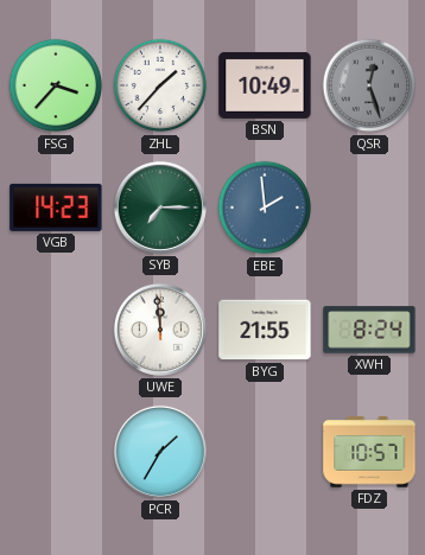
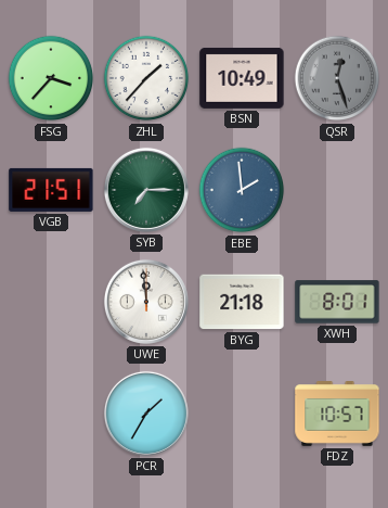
VGB: 14:23 -> 21:51 (51, 190)
BYG: 21:55 -> 21:18 (242, 302)
XWH: 8:24 -> 8:01 (337, 302)
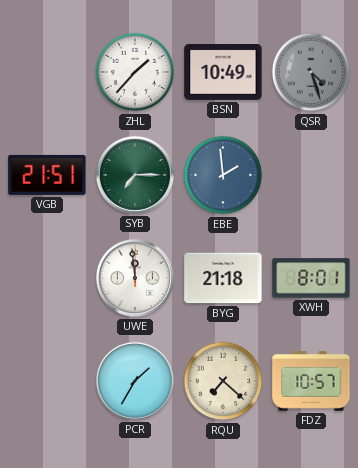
FSG: 3:37 -> none (51, 78)
QSR: 12:27 -> 4:27 (311, 72)
RQU: none -> 7:22 (223, 381)
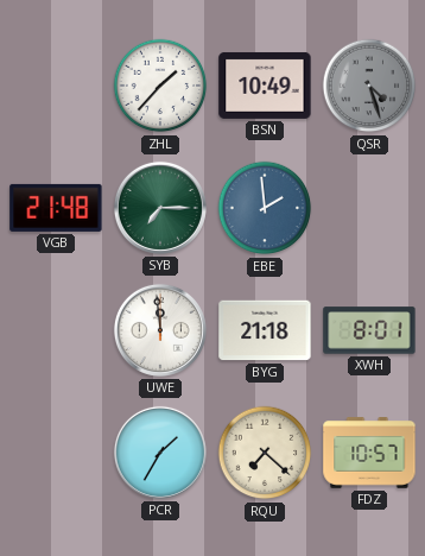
VGB: 21:51 -> 21:48 (56, 208)
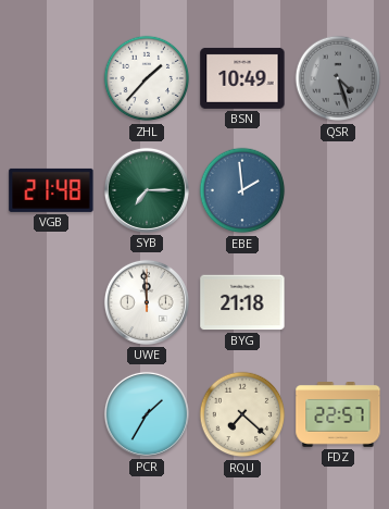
XWH: 8:01 -> none (369, 330)
FDZ: 10:57 -> 22:57 (338, 414)
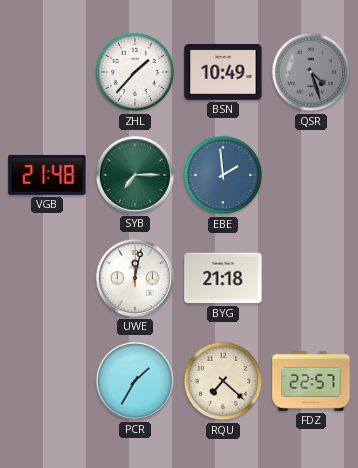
UWE: 11:59 -> 12:02 (135, 278)
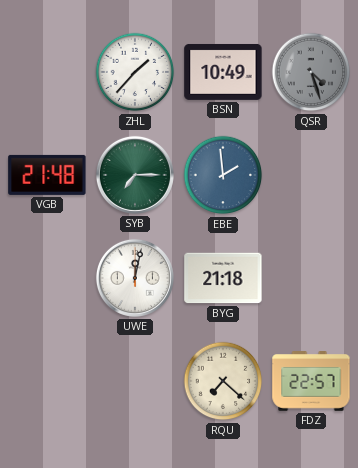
PCR: 1:35 -> none (135, 381)
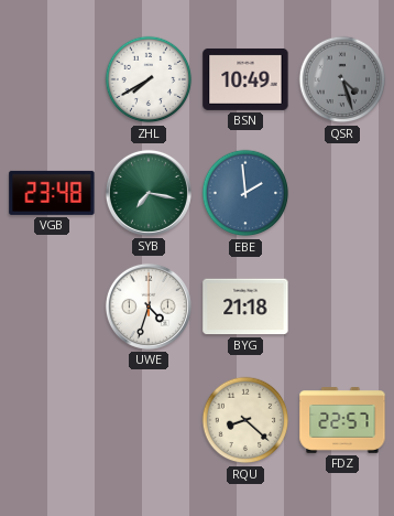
ZHL: 1:37 -> 7:40 (149, 79)
VGB: 21:48 -> 23:48 (52, 193)
SYB: 7:15 -> 7:17 (149, 193)
UWE: 12:02 -> 4:33 (149, 307)
RQU: 7:22 -> 8:22 (245, 420)
